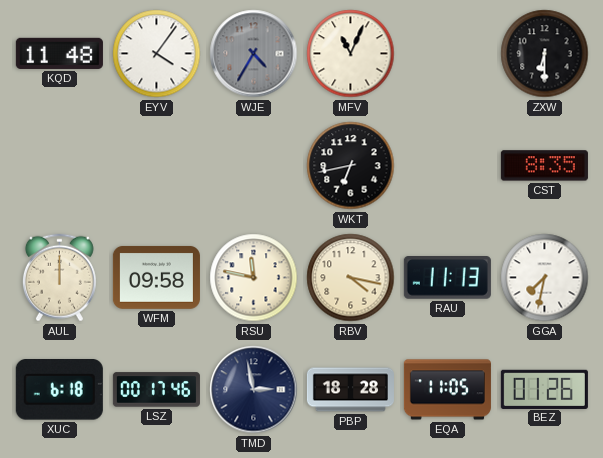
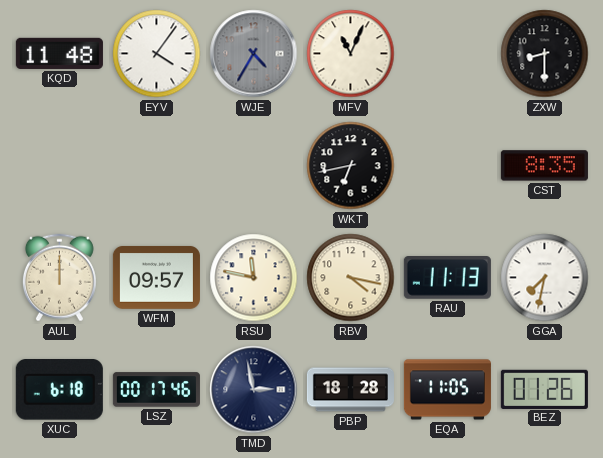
ZXW: 6:30 -> 8:30 (545, 54)
WFM: 09:58 -> 09:57 (156, 277)
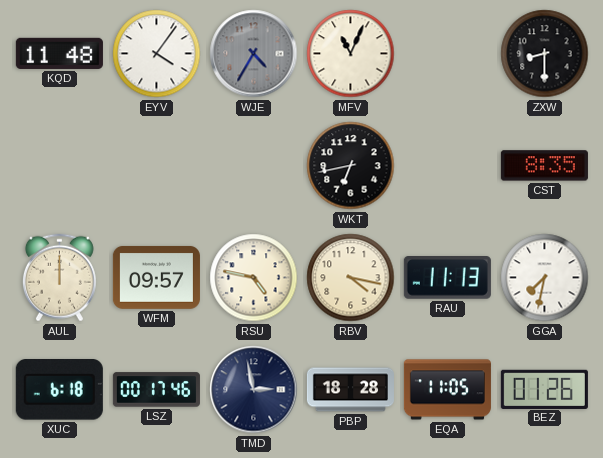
RSU: 11:47 -> 4:47 (254, 278)
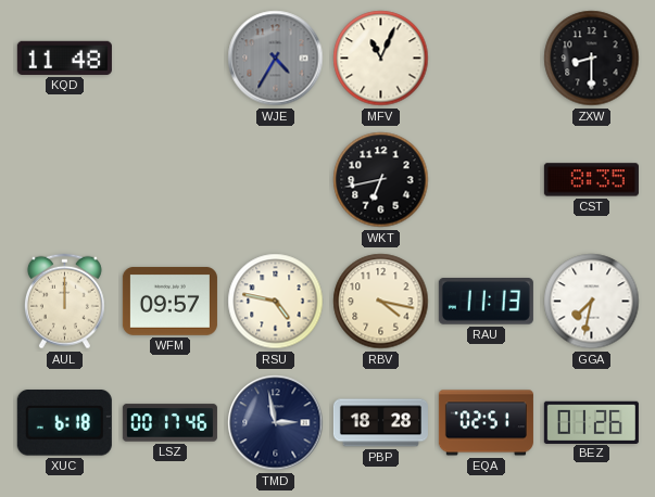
EYV: 4:06 -> none (157, 54)
EQA: 11:05 -> 02:51 (486, 423)
